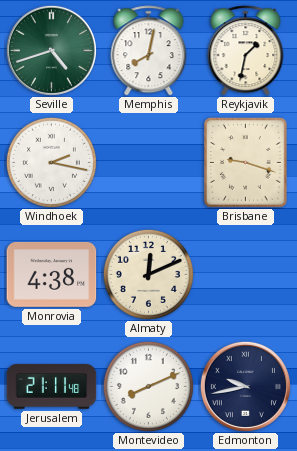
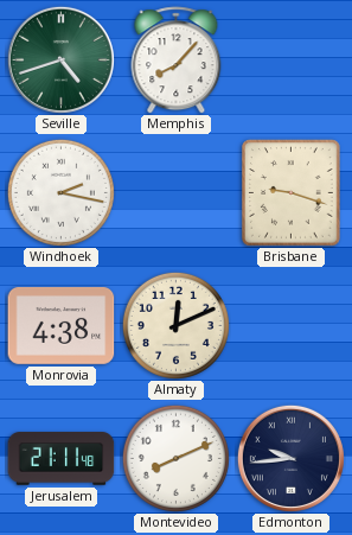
Memphis: 8:02 -> 8:07 (177, 60)
Reykjavik: 1:32 -> none (246, 51)
Edmonton: 9:43 -> 9:44 (290, 458)
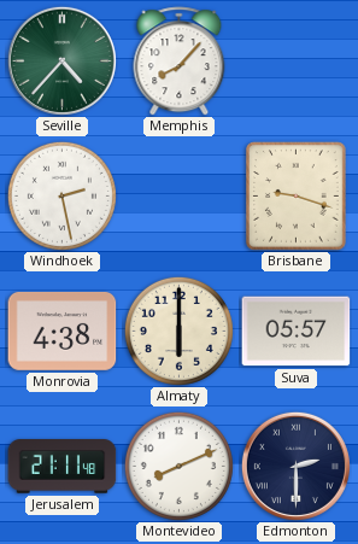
Seville: 4:42 -> 4:37 (61, 60)
Windhoek: 2:17 -> 2:28 (61, 195)
Almaty: 12:11 -> 6:00 (178, 331)
Suva: none -> 05:57 (297, 332)
Edmonton: 9:44 -> 2:30 (295, 466)
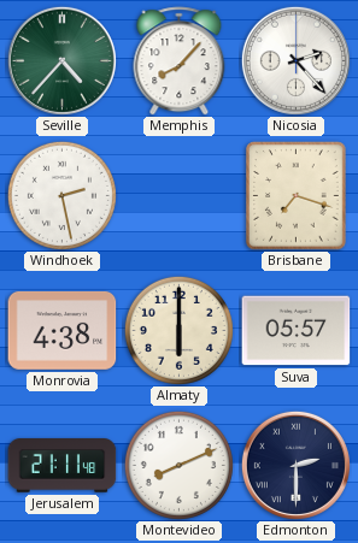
Nicosia: none -> 2:23 (295, 60)
Brisbane: 9:18 -> 7:18 (297, 196)
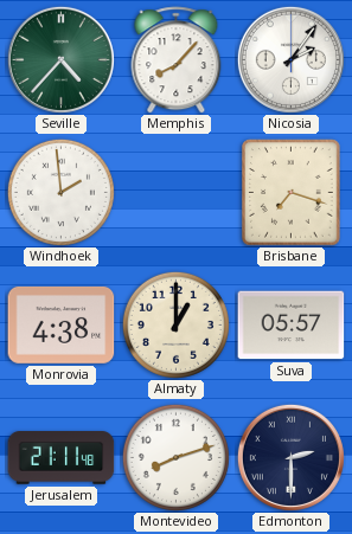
Nicosia: 2:23 -> 2:06 (290, 59)
Windhoek: 2:28 -> 1:59 (60, 192)
Almaty: 6:00 -> 1:00 (175, 324)
Montevideo: 8:11 -> 8:12 (175, 457)
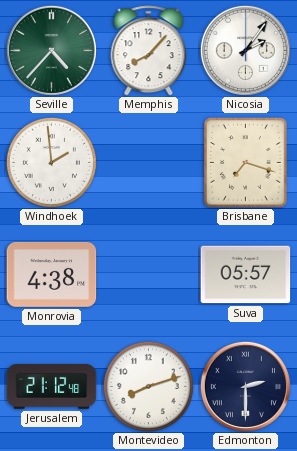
Almaty: 1:00 -> none (175, 324)
Jerusalem: 21:11 -> 21:12 (52, 387)
